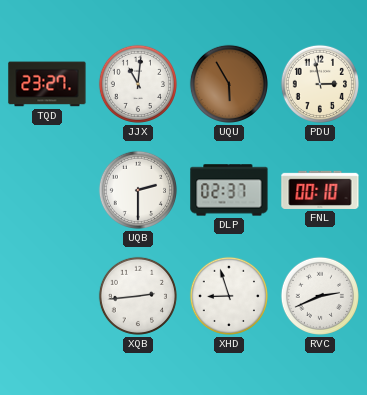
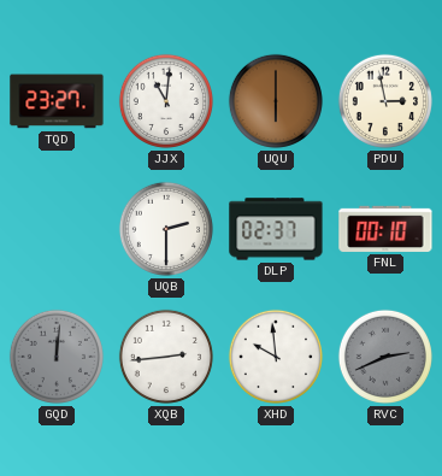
UQU: 5:55 -> 6:00 (276, 101)
GQD: none -> 12:01 (57, 357)
XHD: 8:57 -> 9:59 (276, 357)
RVC dial: white -> grey (385, 357)
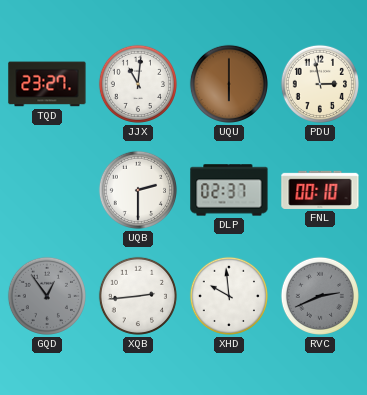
GQD: 12:01 -> 12:54 (47, 296)
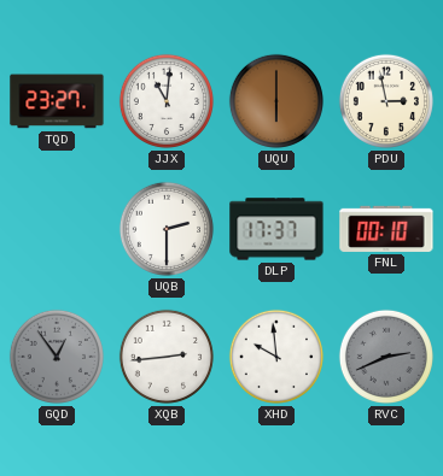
DLP: 02:37 -> 17:37 (276, 229)
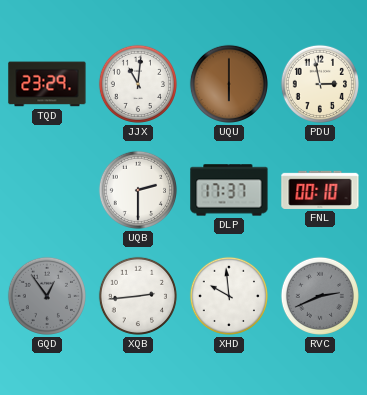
TQD: 23:27 -> 23:29 (47, 84)
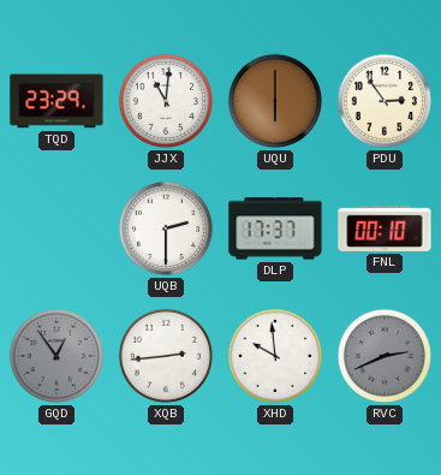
PDU: 2:58 -> 2:54 (385, 101)
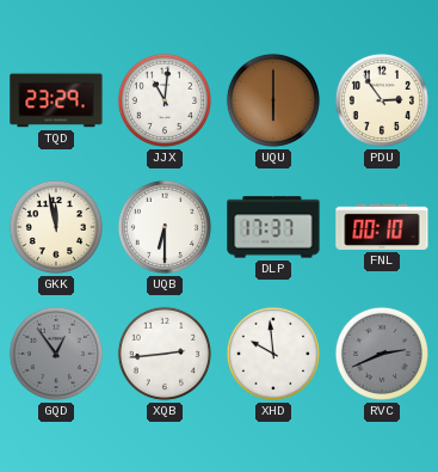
GKK: none -> 11:58 (56, 227)
UQB: 2:30 -> 6:30 (165, 227)
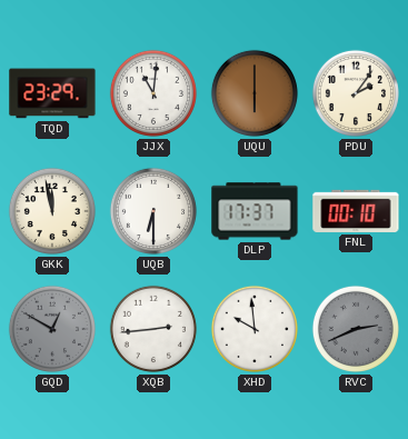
PDU: 2:54 -> 2:06 (356, 93)
GQD: 12:54 -> 12:50 (52, 329)
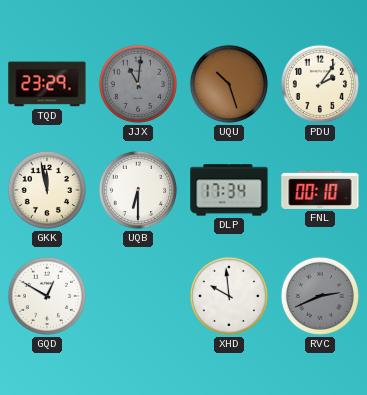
JJX dial: white -> grey (138, 84)
UQU: 6:00 -> 10:27 (229, 84)
DLP: 17:37 -> 17:34 (229, 190)
GQD dial: grey -> white (47, 296)
XQB: 2:44 -> none (153, 329)
